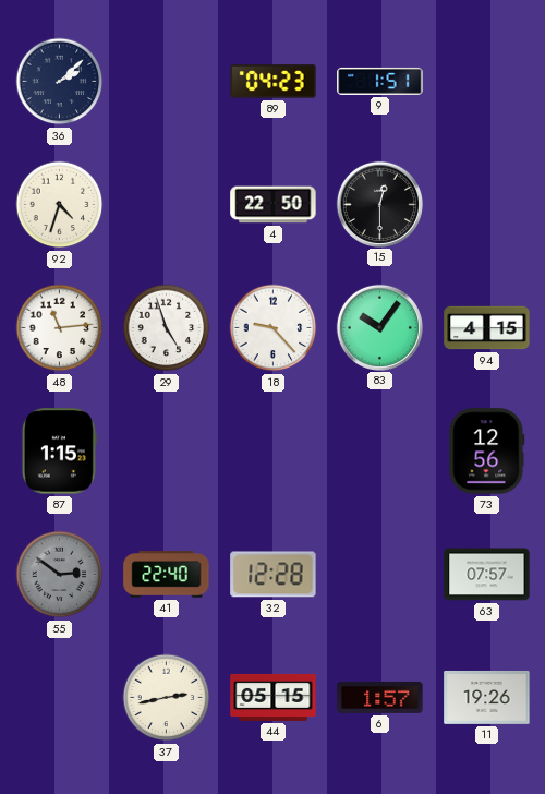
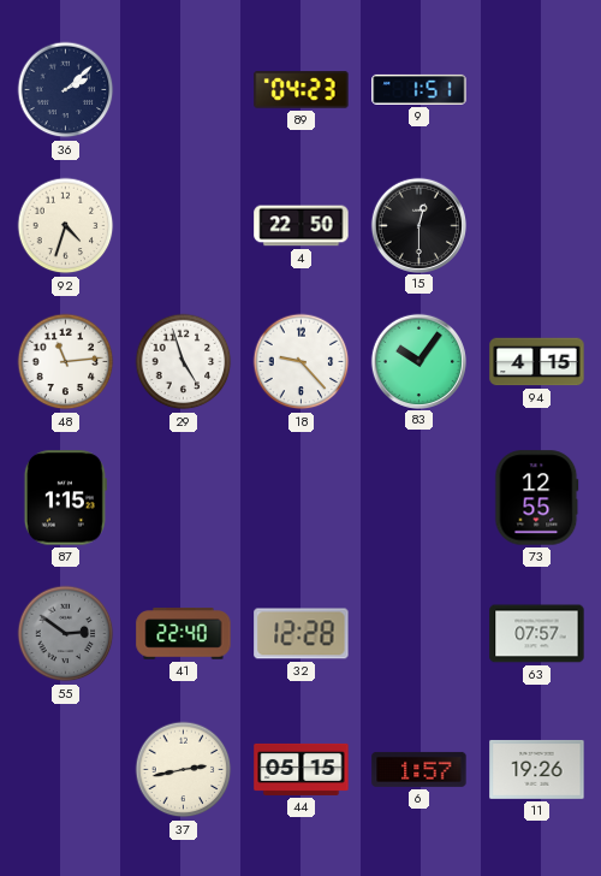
73: 12:56 -> 12:55 (537, 498)
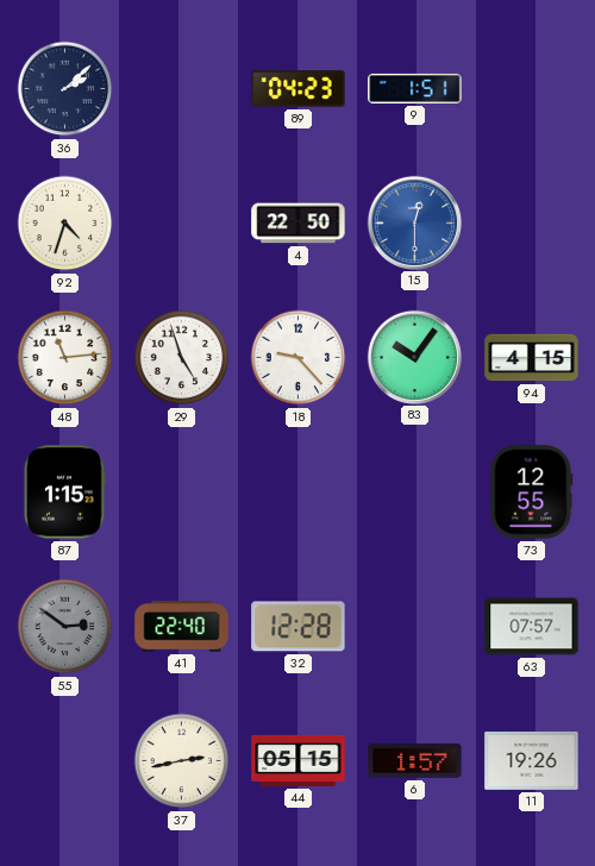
15 dial: black -> blue (414, 222)
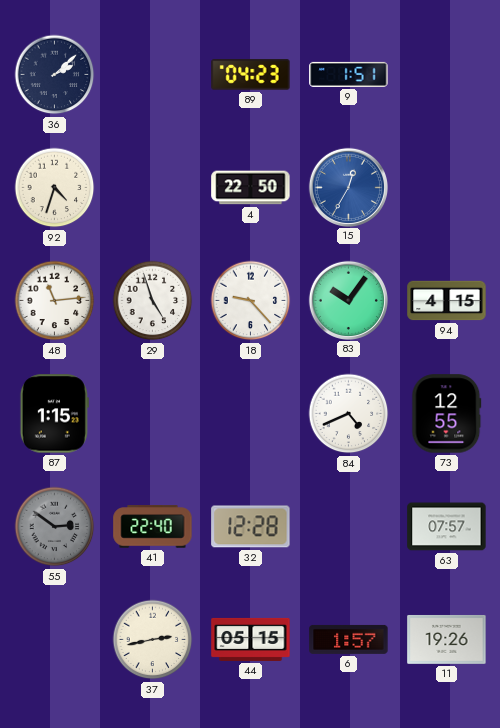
15: 12:30 -> 12:35 (348, 187)
84: none -> 4:41 (349, 414)
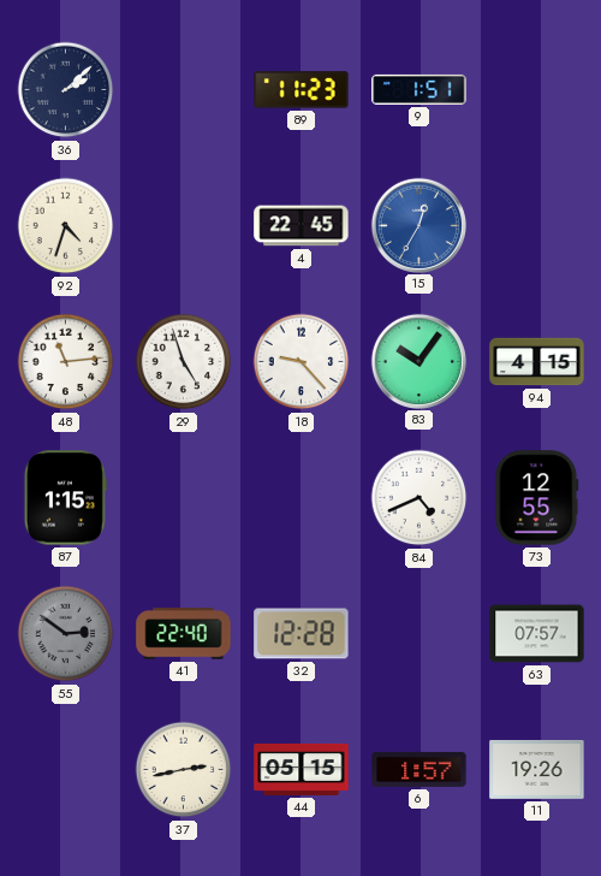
89: 04:23 -> 11:23 (302, 90)
4: 22:50 -> 22:45 (302, 226)
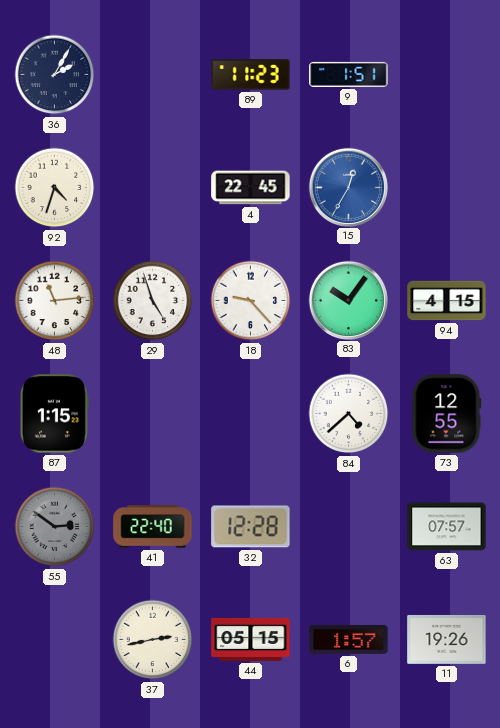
36: 2:08 -> 2:05 (55, 75)
84: 4:41 -> 4:38 (349, 414)
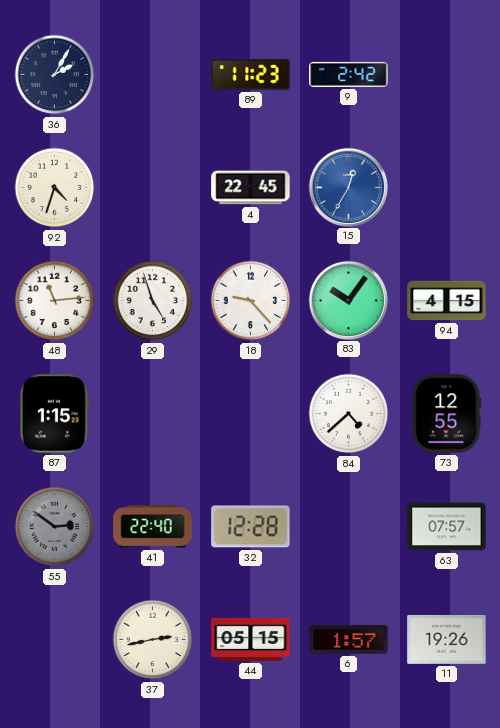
9: 1:51 -> 2:42 (349, 74)
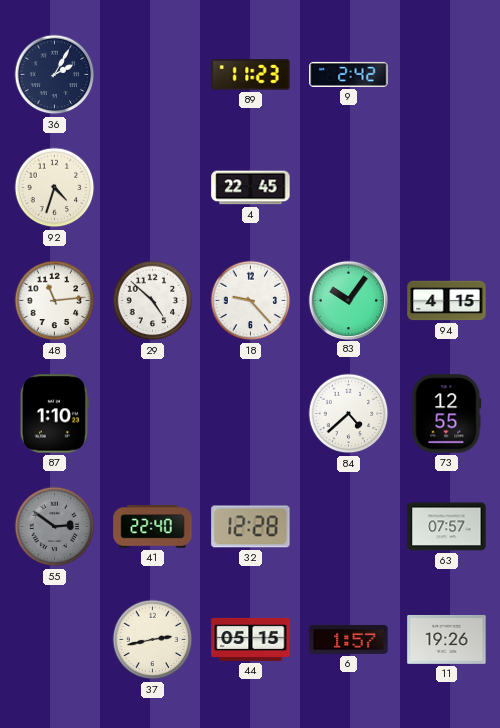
15: 12:35 -> none (348, 187)
29: 4:57 -> 4:52 (153, 301)
87: 1:15 -> 1:10 (54, 414)
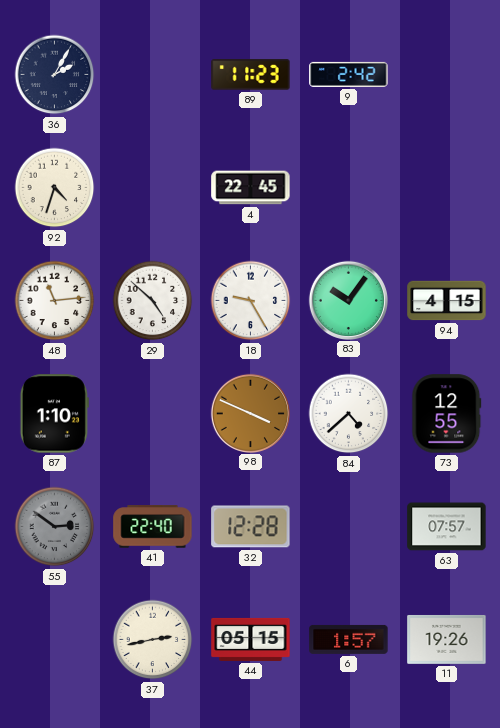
18: 9:23 -> 9:25 (251, 301)
98: none -> 3:49 (250, 413)
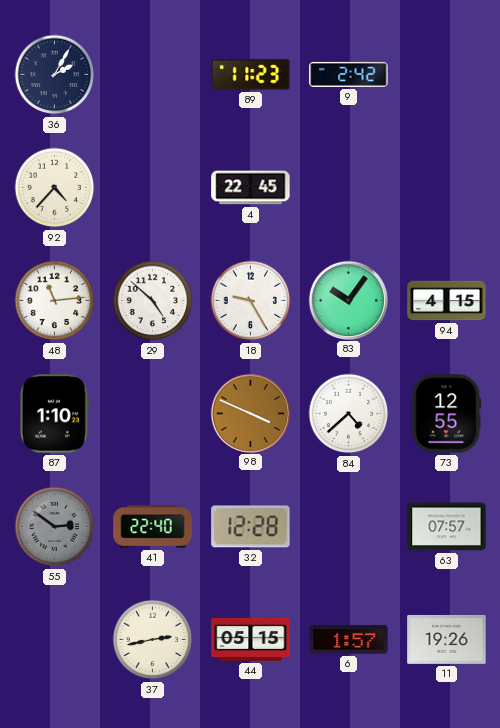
92: 4:33 -> 4:37 (55, 188)
